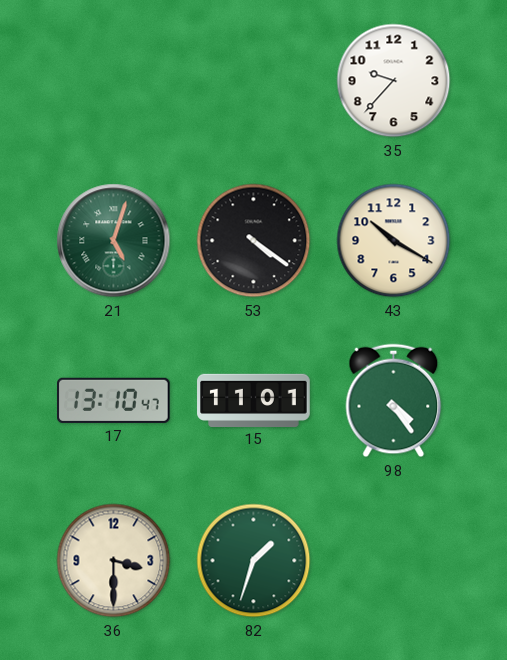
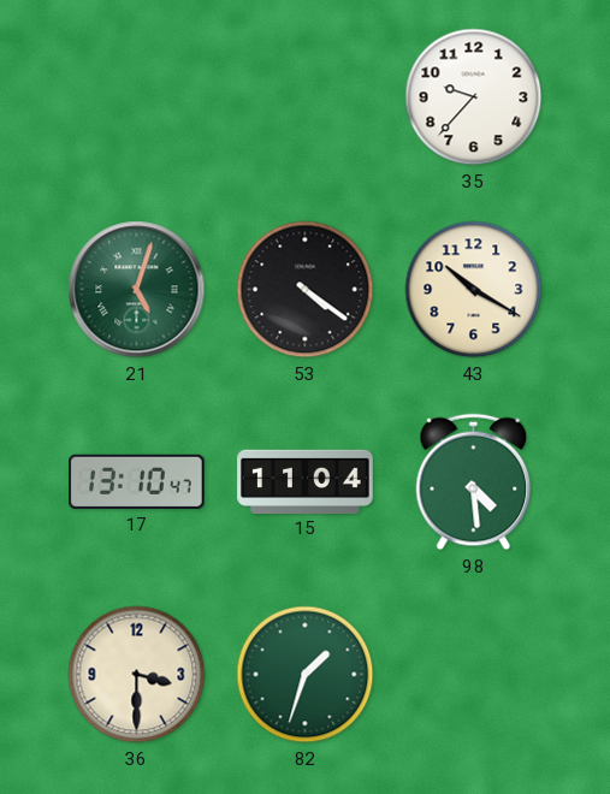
15: 11:01 -> 11:04 (306, 481)
98: 4:24 -> 4:29 (474, 482)
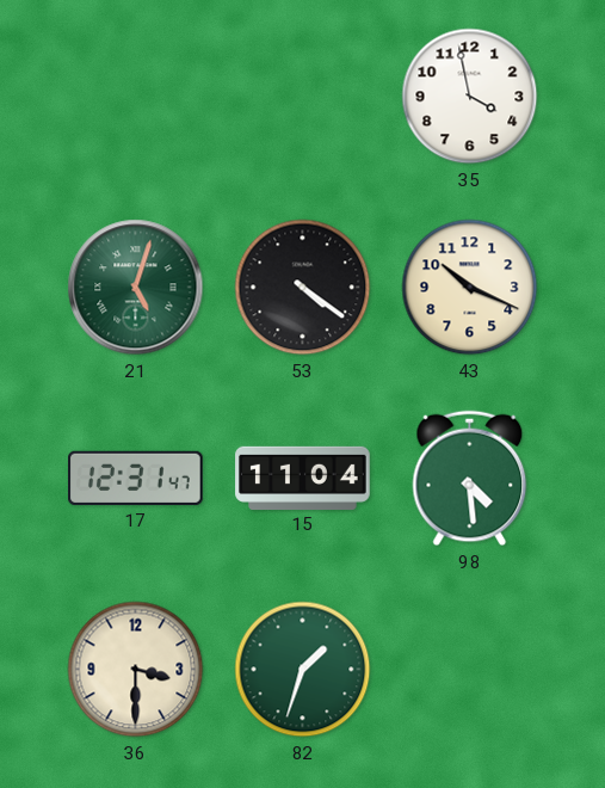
35: 9:37 -> 3:58 (470, 97)
43: 10:20 -> 10:19 (470, 288)
17: 13:10 -> 12:31 (136, 478)
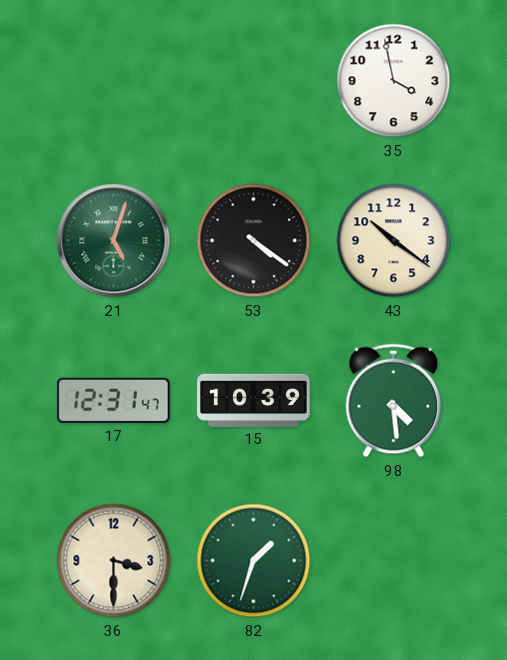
43: 10:19 -> 10:21 (394, 241)
15: 11:04 -> 10:39 (254, 400)
